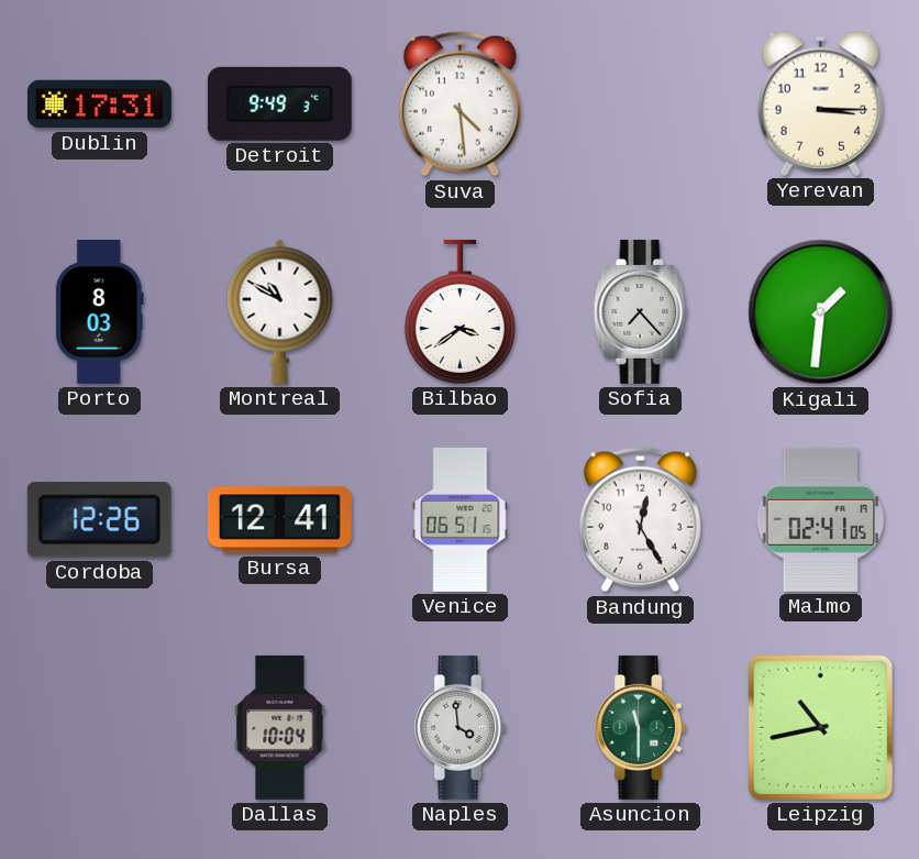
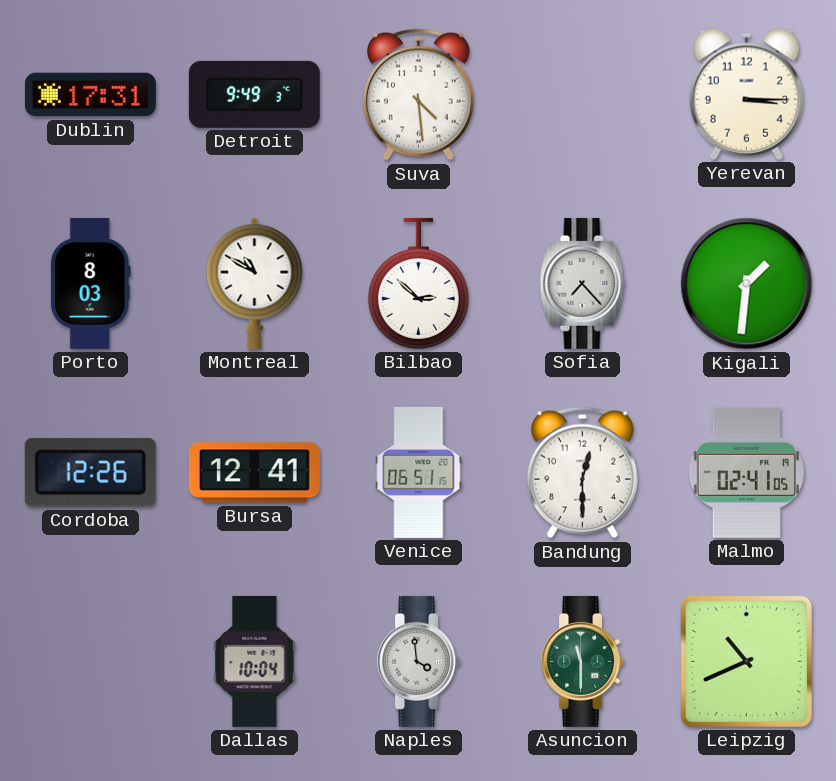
Bilbao: 3:39 -> 2:52 (418, 283)
Bandung: 12:25 -> 12:30 (582, 473)
Leipzig: 10:43 -> 10:41 (746, 661)
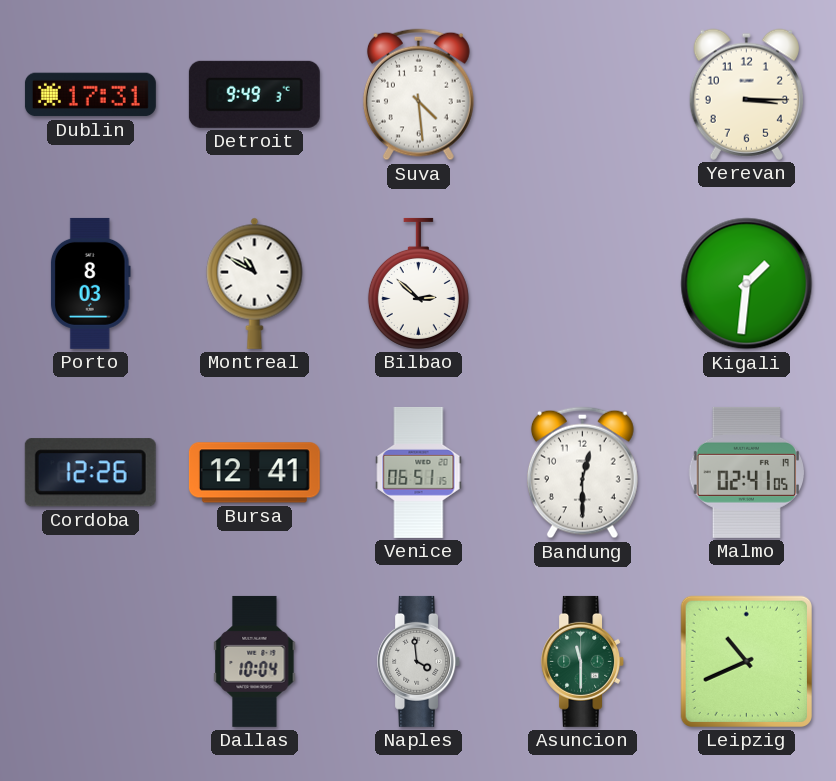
Sofia: 7:23 -> none (583, 283)
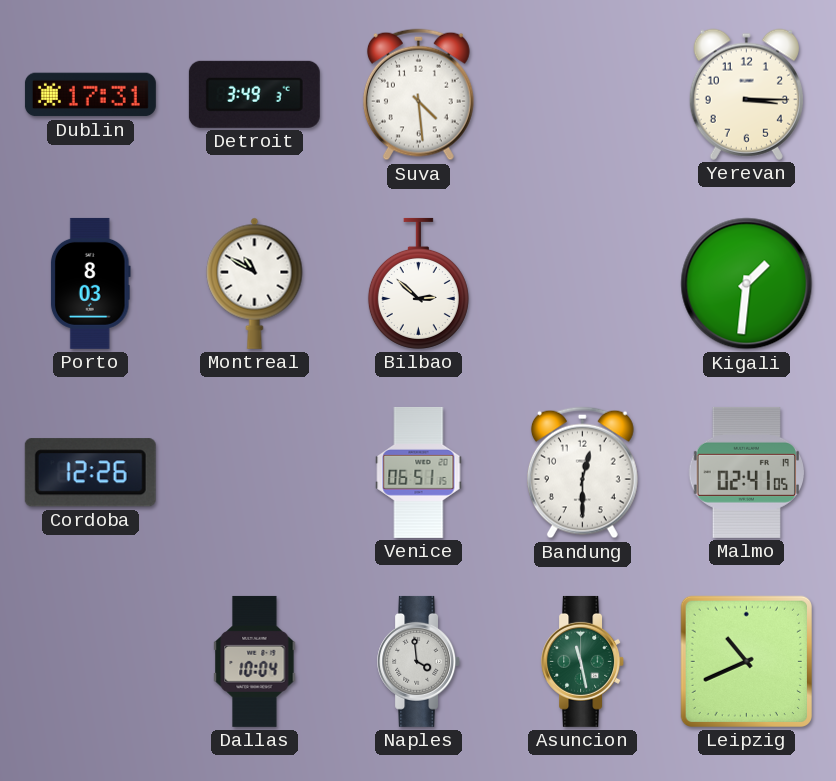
Detroit: 9:49 -> 3:49 (254, 94)
Bursa: 12:41 -> none (254, 473)
Asuncion: 11:30 -> 11:28 (583, 661)
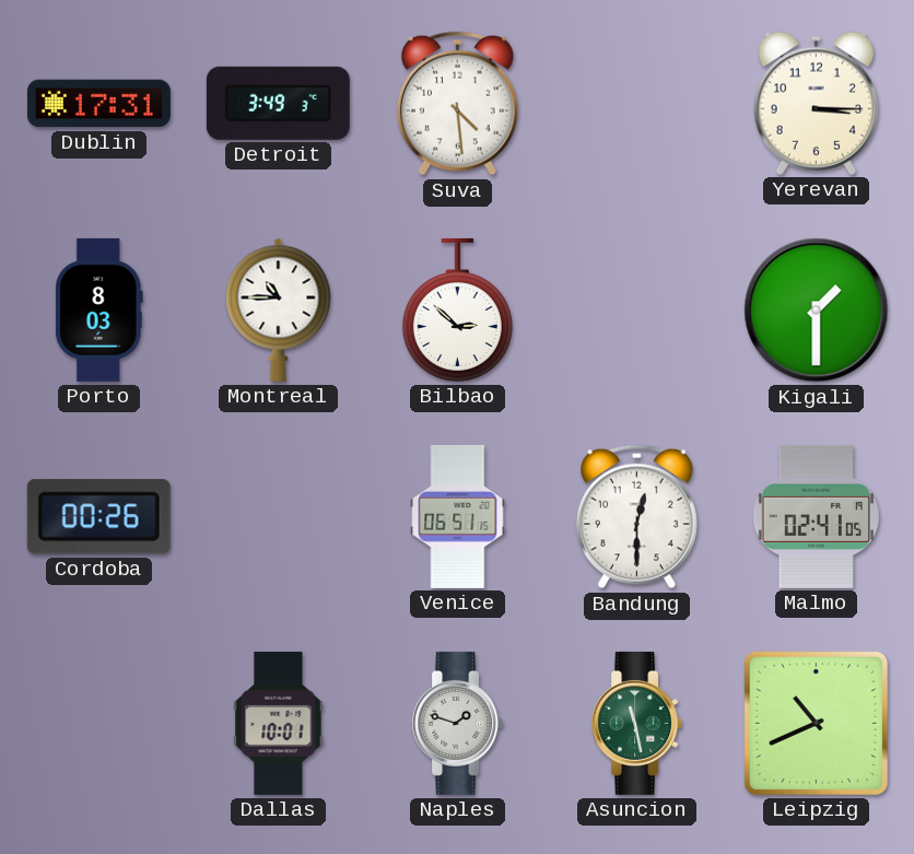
Montreal: 10:50 -> 10:45 (279, 309)
Kigali: 1:31 -> 1:30 (817, 311)
Cordoba: 12:26 -> 00:26 (98, 517)
Dallas: 10:04 -> 10:01 (279, 723)
Naples: 3:59 -> 1:48 (458, 723)
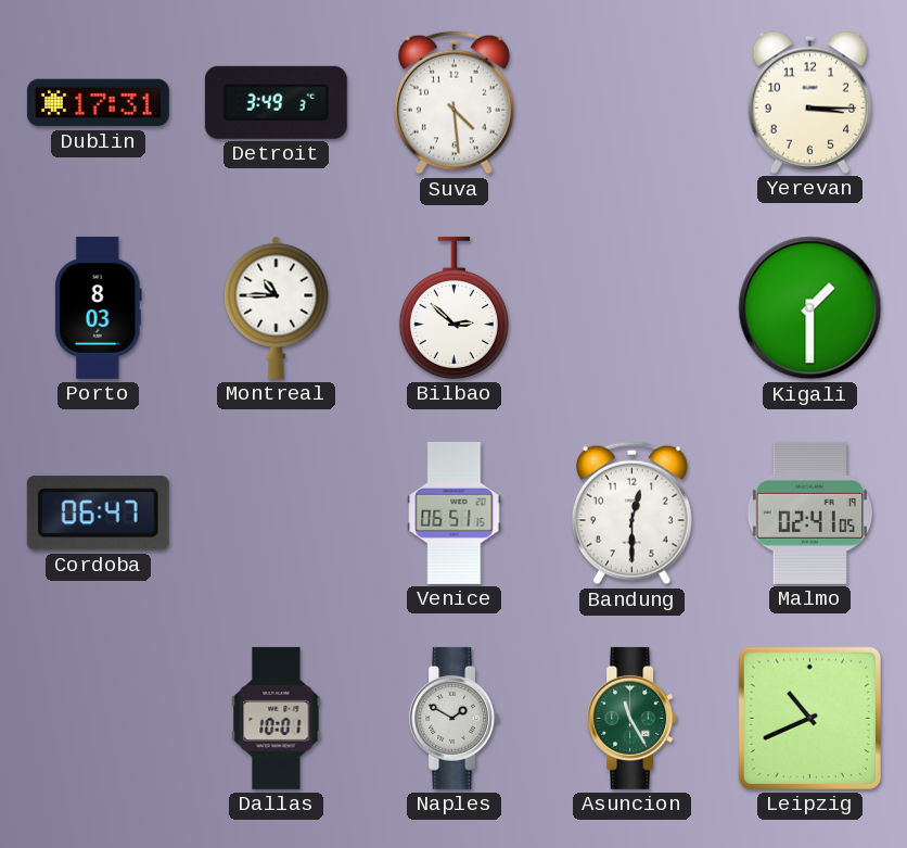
Cordoba: 00:26 -> 06:47 (98, 514)
Naples: 1:48 -> 1:50 (455, 718)
Asuncion: 11:28 -> 11:25 (633, 718)
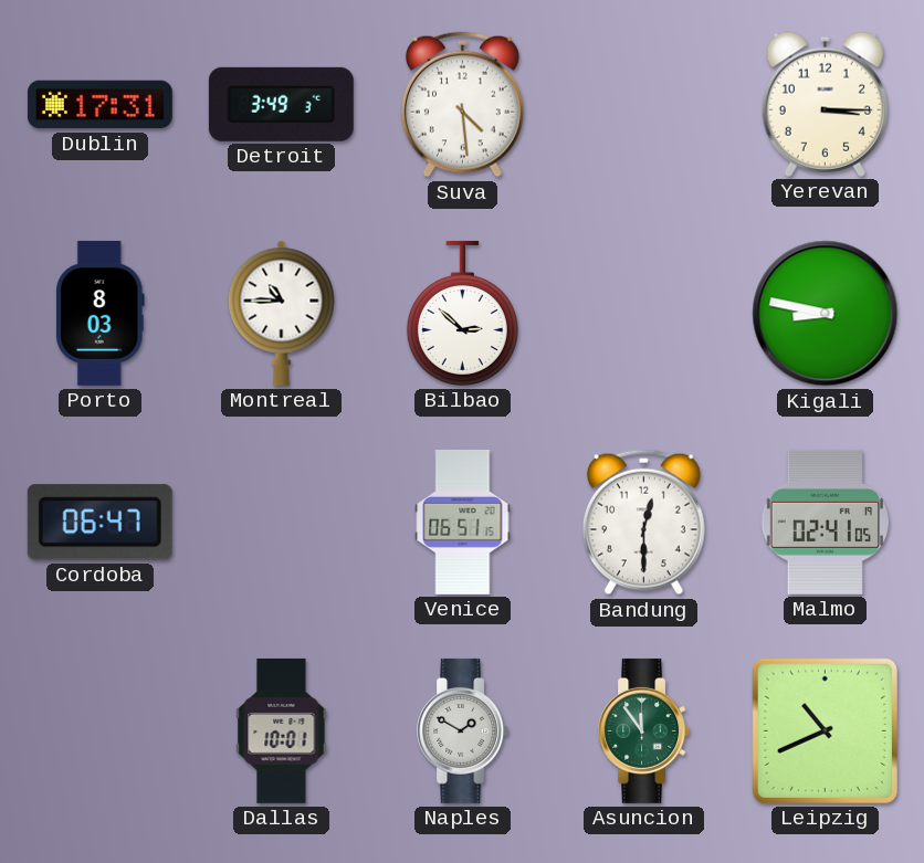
Kigali: 1:30 -> 8:47 (826, 314)
Asuncion: 11:25 -> 11:54 (644, 730)
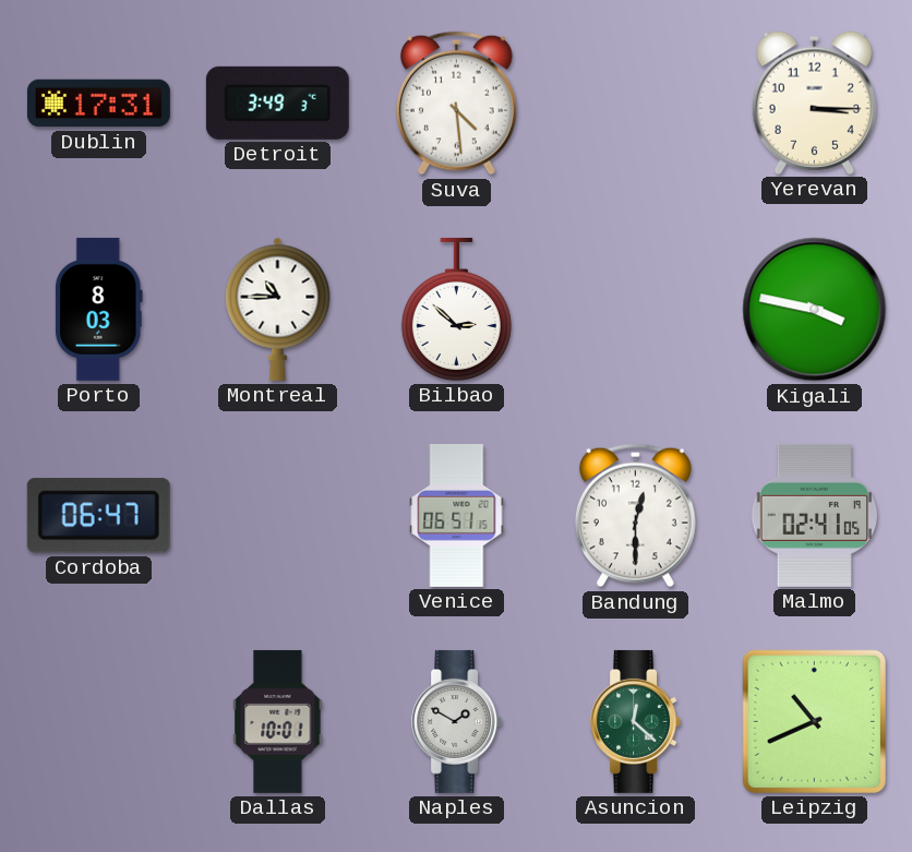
Kigali: 8:47 -> 3:47 (815, 310)
Asuncion: 11:54 -> 12:22 (636, 721)
